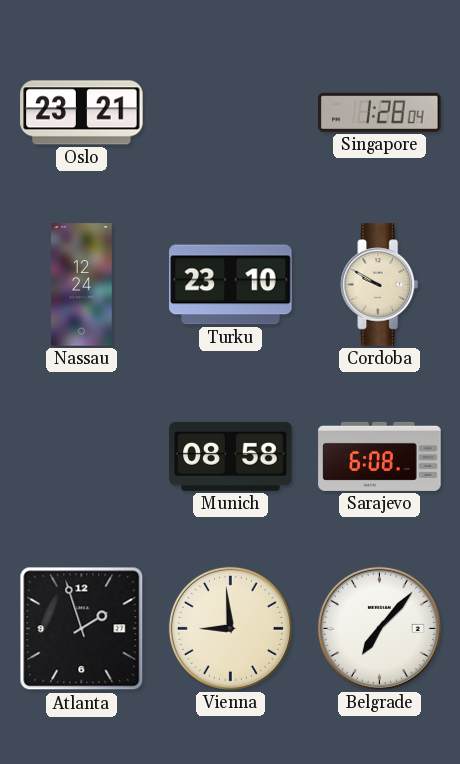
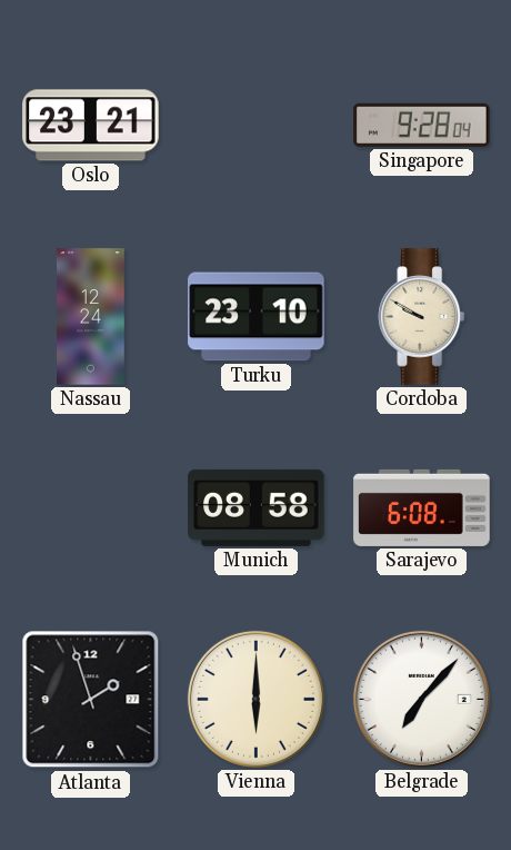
Singapore: 1:28 -> 9:28 (422, 125)
Vienna: 8:59 -> 6:00 (255, 699)
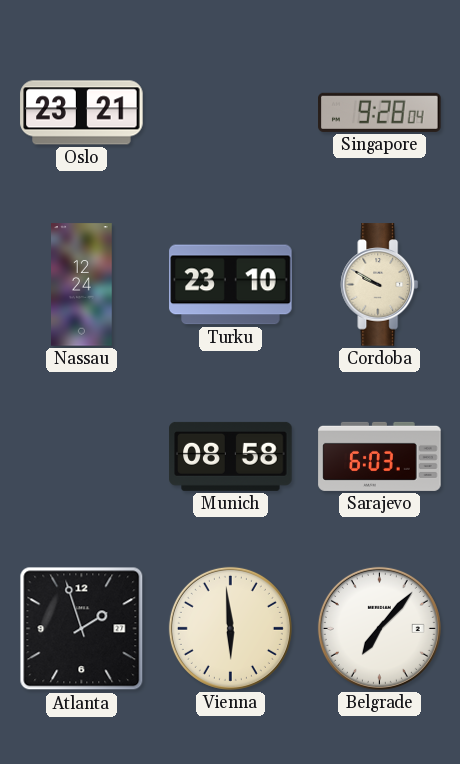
Sarajevo: 6:08 -> 6:03 (380, 456)
Vienna: 6:00 -> 5:59 (230, 628)
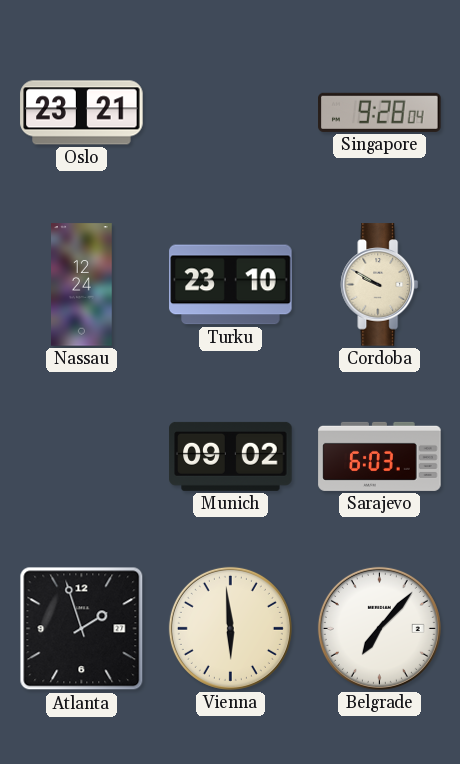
Munich: 08:58 -> 09:02 (231, 456)
